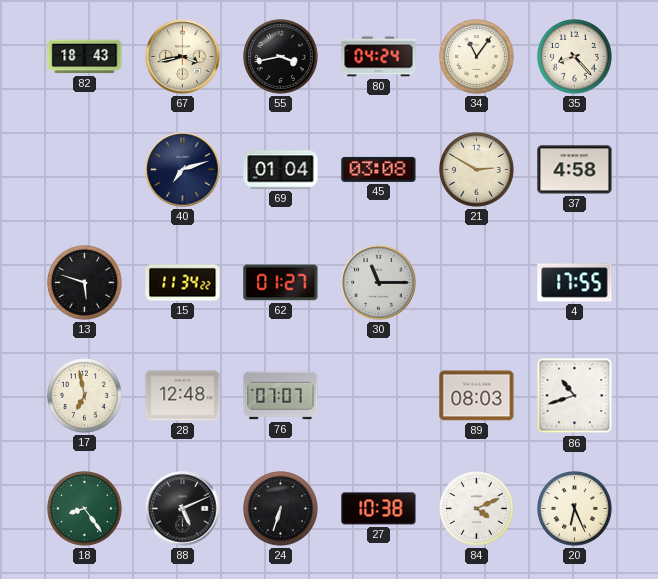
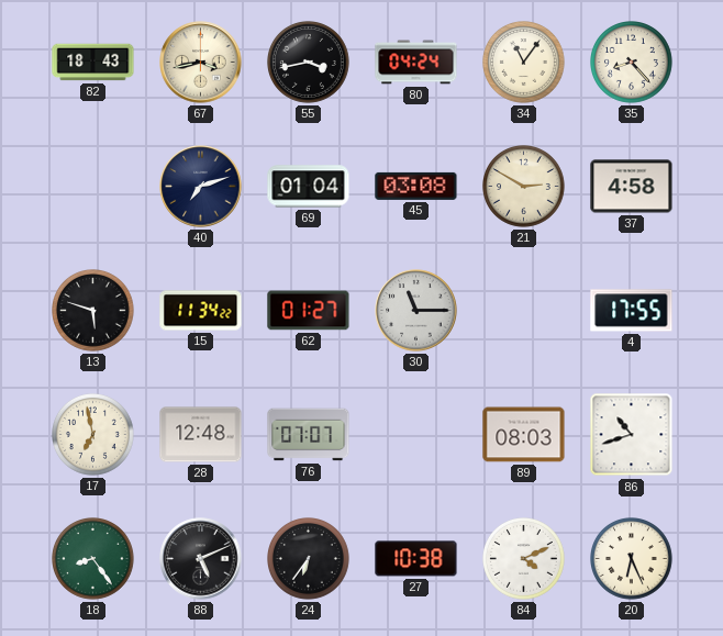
24: 6:33 -> 6:36 (309, 559)
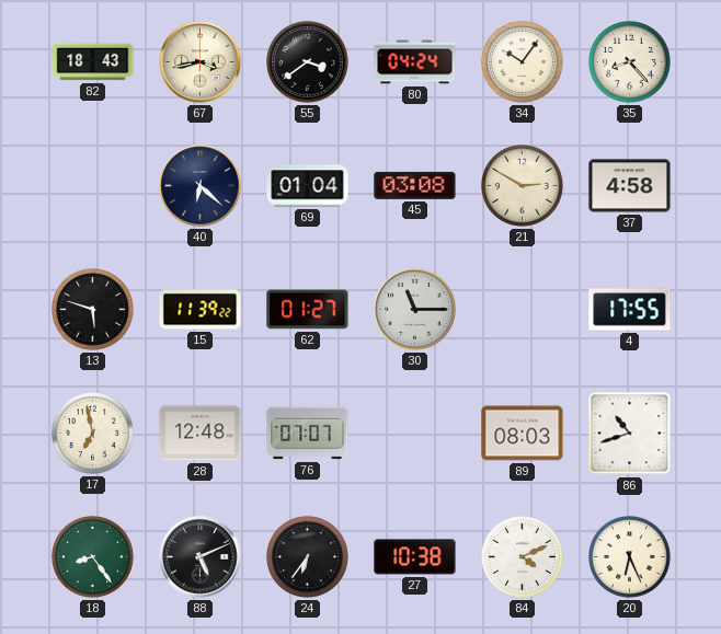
55: 3:43 -> 3:39 (308, 62)
34: 11:06 -> 10:06 (523, 62)
40: 7:12 -> 6:22 (201, 186)
15: 11:34 -> 11:39 (201, 310)
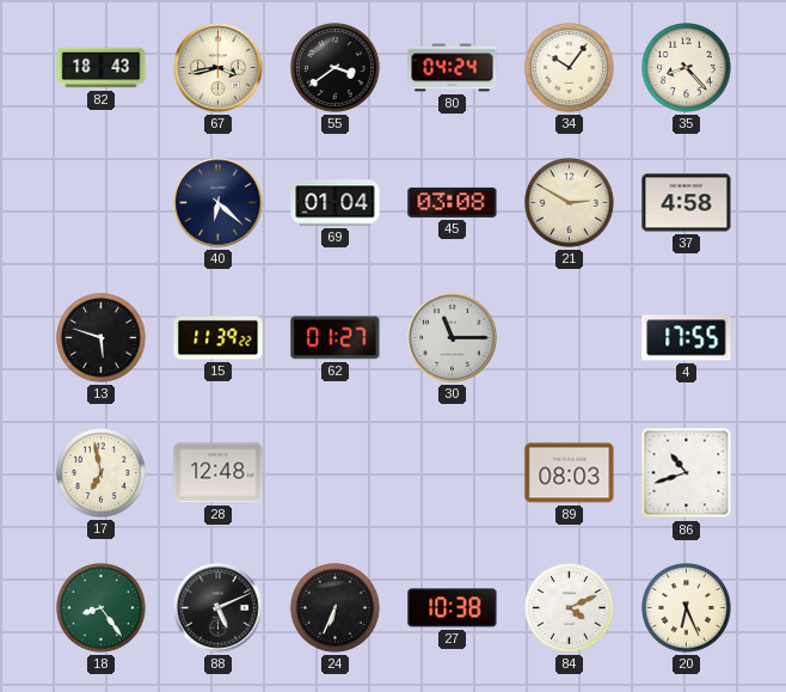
76: 07:07 -> none (308, 434)
24: 6:36 -> 6:34 (336, 608)
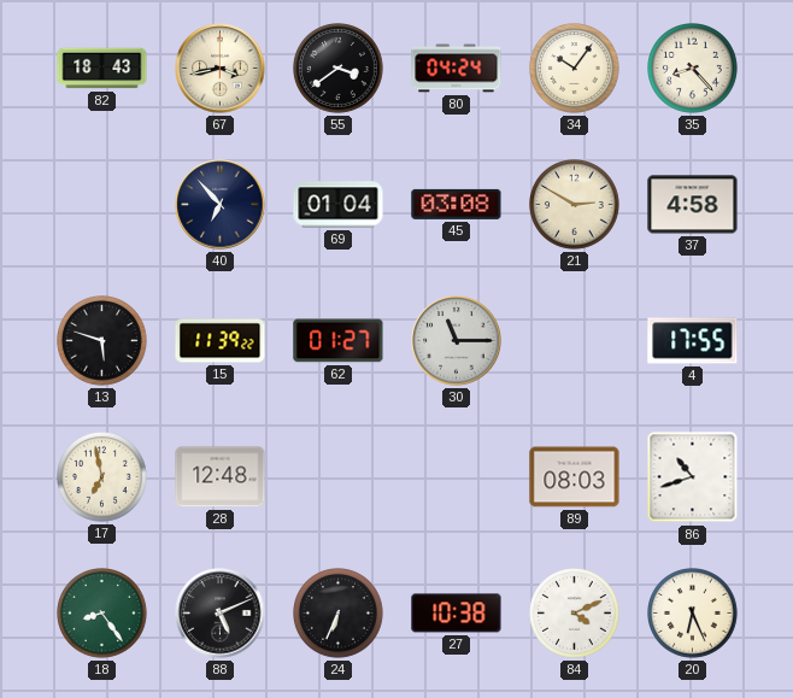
40: 6:22 -> 6:53 (221, 205)
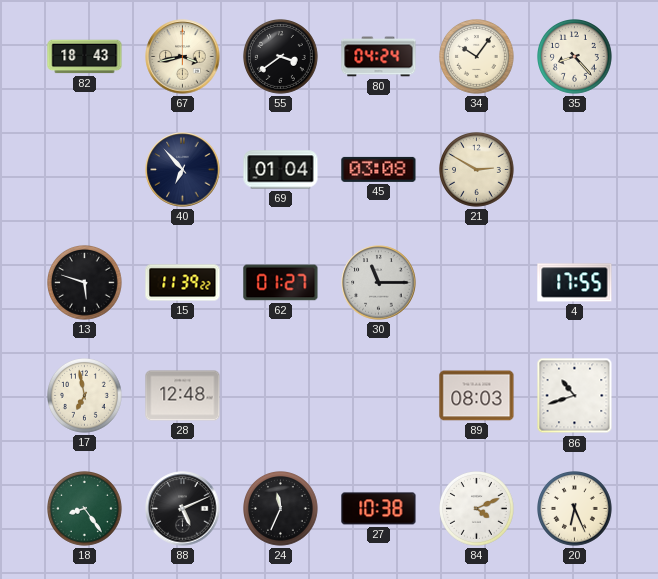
37: 4:58 -> none (693, 205)
24: 6:34 -> 11:34 (281, 509)
